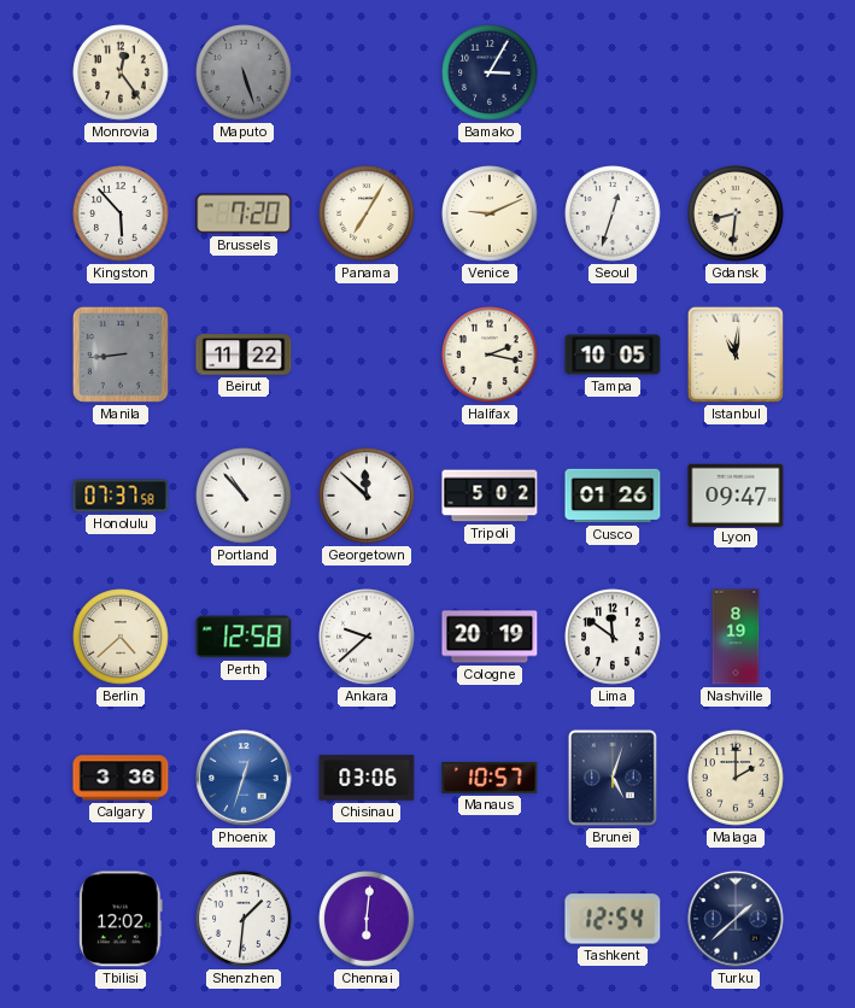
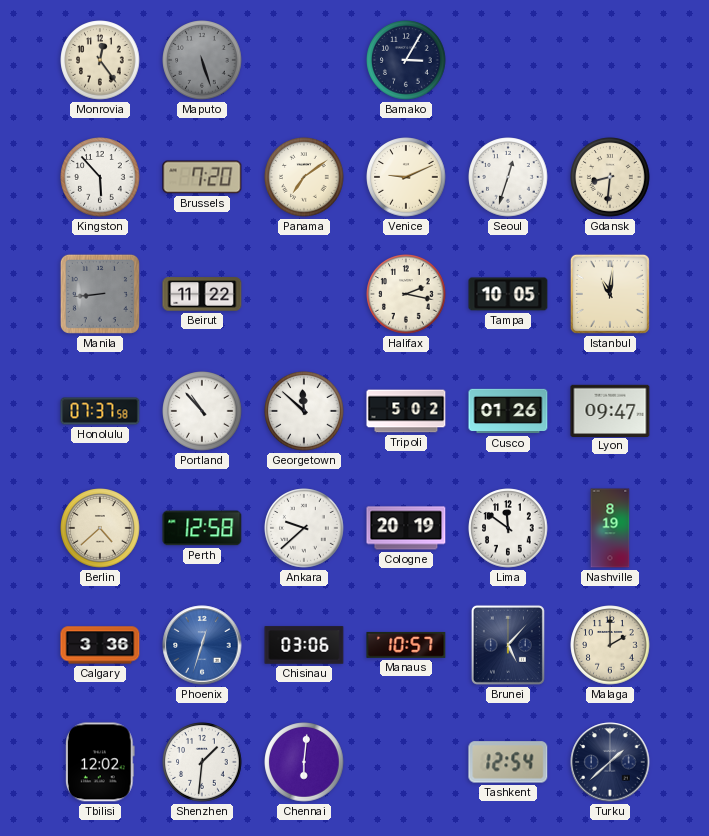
Panama: 7:05 -> 7:09 (304, 177)
Brunei: 5:03 -> 5:07 (508, 645)
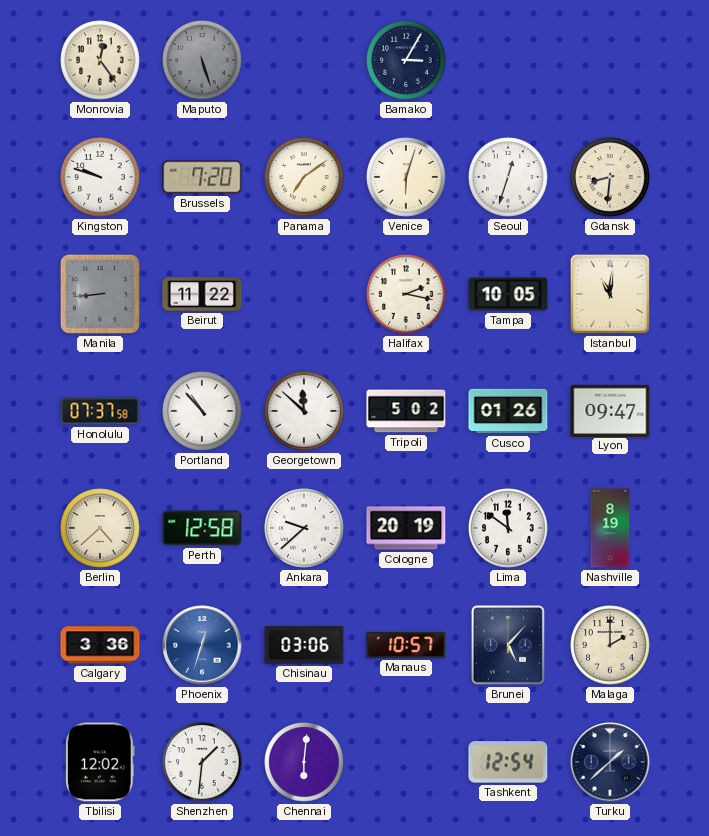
Kingston: 5:53 -> 9:48 (100, 177)
Venice: 9:11 -> 6:03 (406, 177)
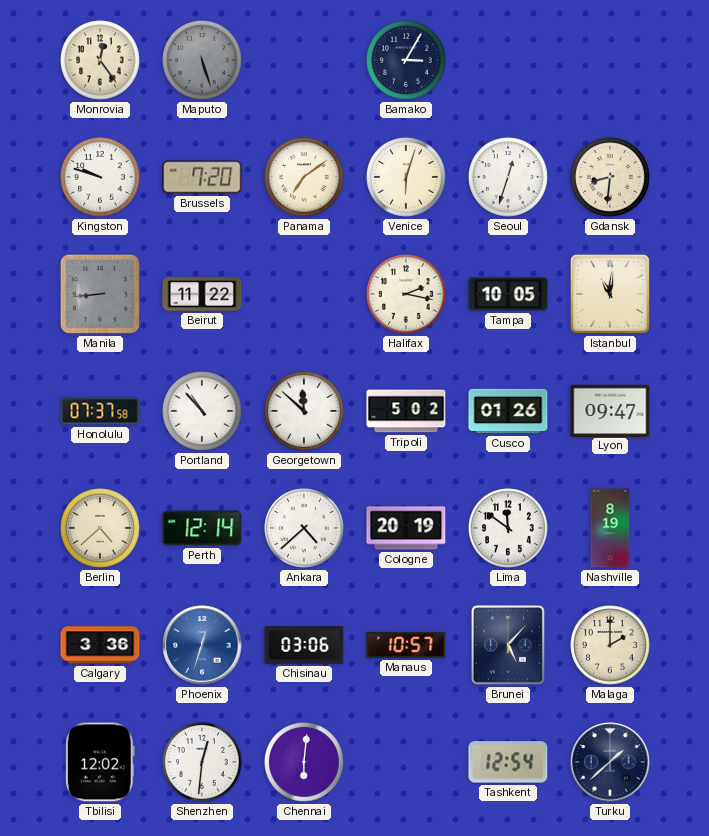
Perth: 12:58 -> 12:14 (202, 528)
Ankara: 9:38 -> 4:38 (304, 528)
Shenzhen: 1:31 -> 12:31 (202, 762)
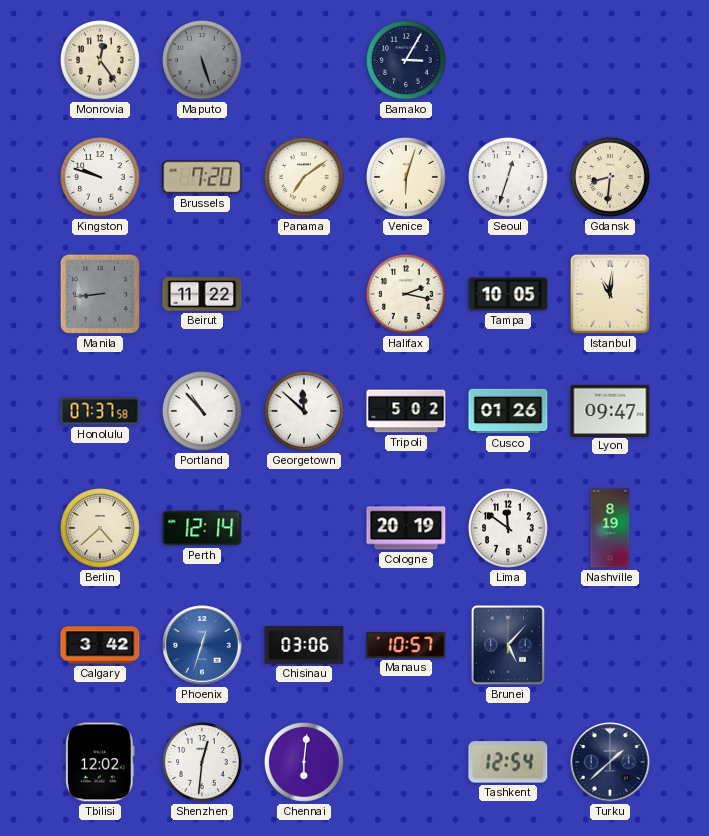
Ankara: 4:38 -> none (304, 528)
Calgary: 3:36 -> 3:42 (100, 645)
Malaga: 2:00 -> none (610, 645)
